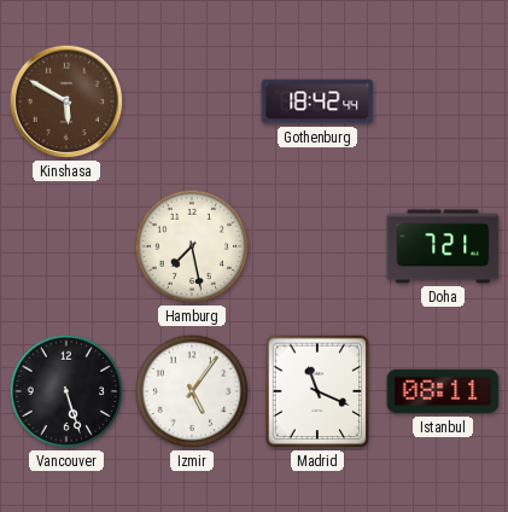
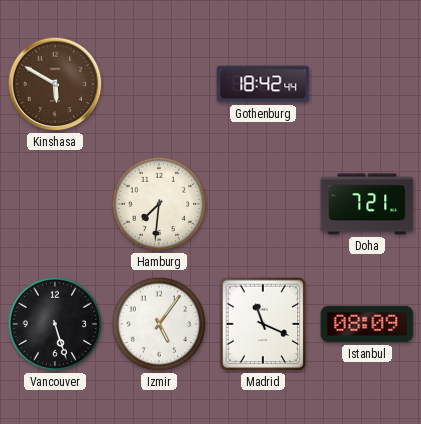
Hamburg: 7:28 -> 7:31 (159, 204)
Istanbul: 08:11 -> 08:09 (367, 324)
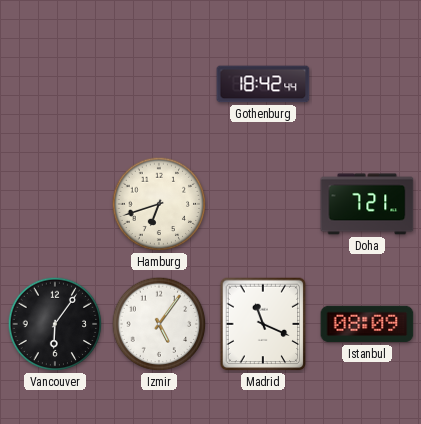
Kinshasa: 5:50 -> none (55, 84)
Hamburg: 7:31 -> 6:42 (159, 204)
Vancouver: 5:27 -> 6:06 (55, 324)
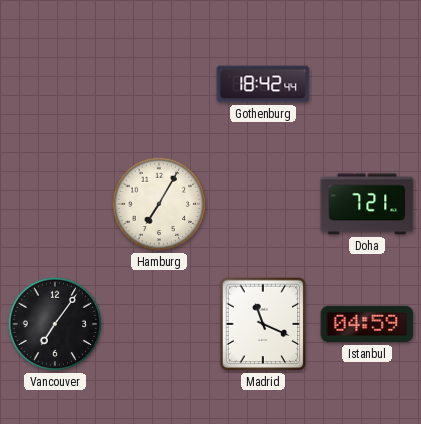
Hamburg: 6:42 -> 7:05 (159, 204)
Vancouver: 6:06 -> 7:06 (55, 324)
Izmir: 5:06 -> none (159, 324)
Istanbul: 08:09 -> 04:59 (367, 324)
